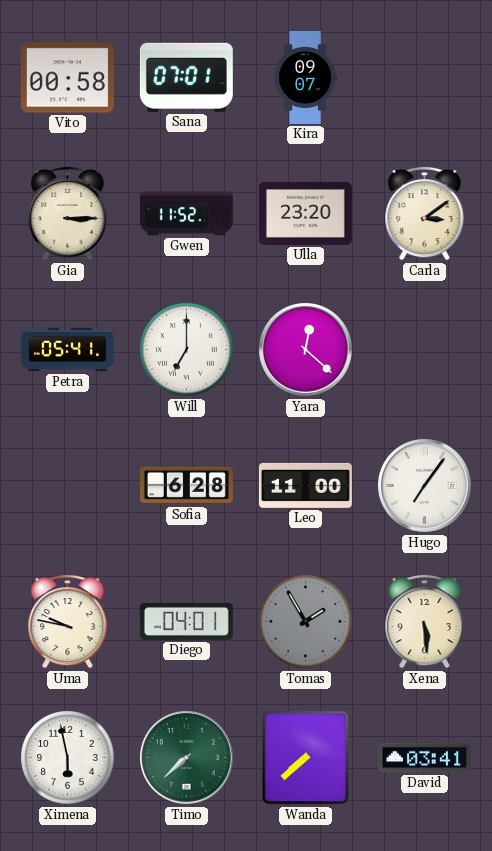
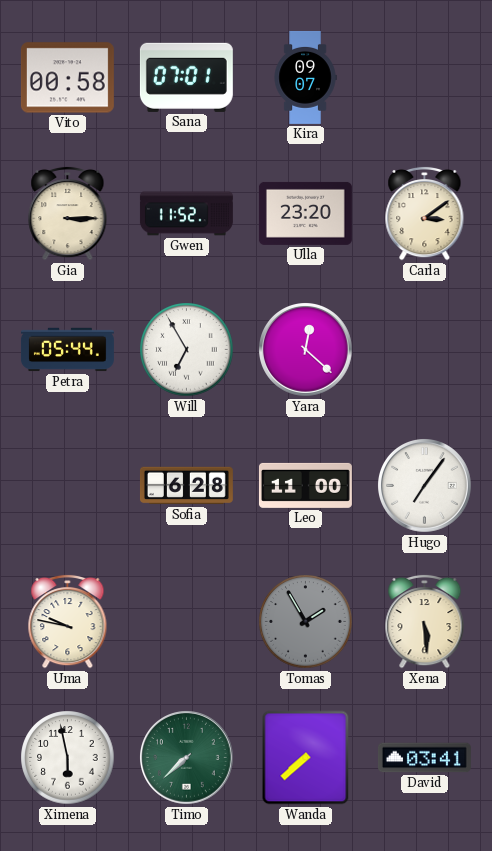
Petra: 05:41 -> 05:44 (67, 350)
Will: 7:00 -> 6:55 (187, 350)
Diego: 04:01 -> none (186, 621)
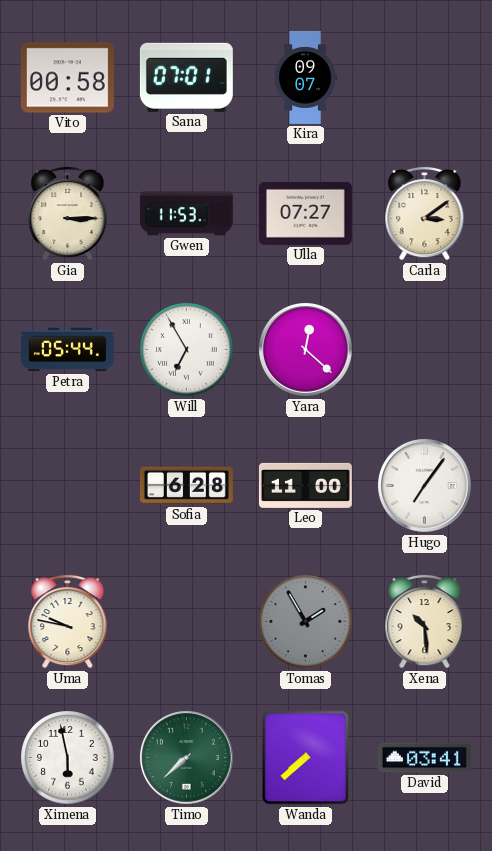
Gwen: 11:52 -> 11:53 (186, 214)
Ulla: 23:20 -> 07:27 (305, 213)
Xena: 5:29 -> 10:29 (425, 621)
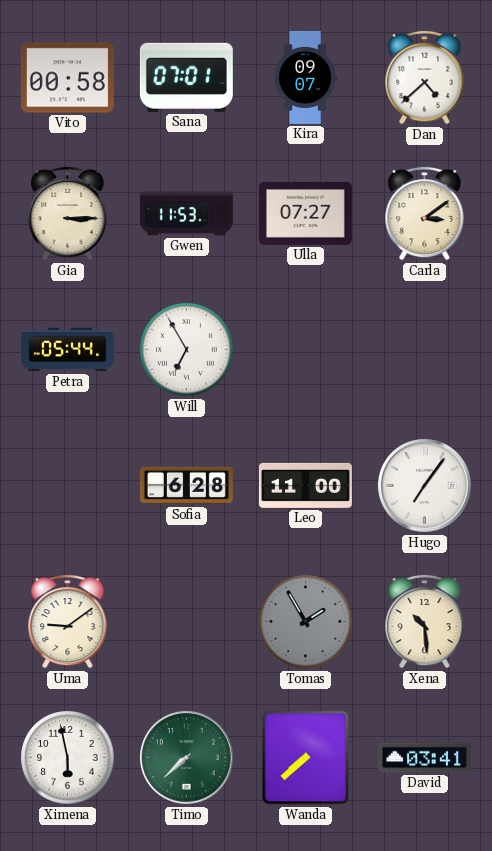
Dan: none -> 4:38 (425, 77)
Yara: 12:22 -> none (306, 350)
Uma: 9:47 -> 9:09 (68, 621)
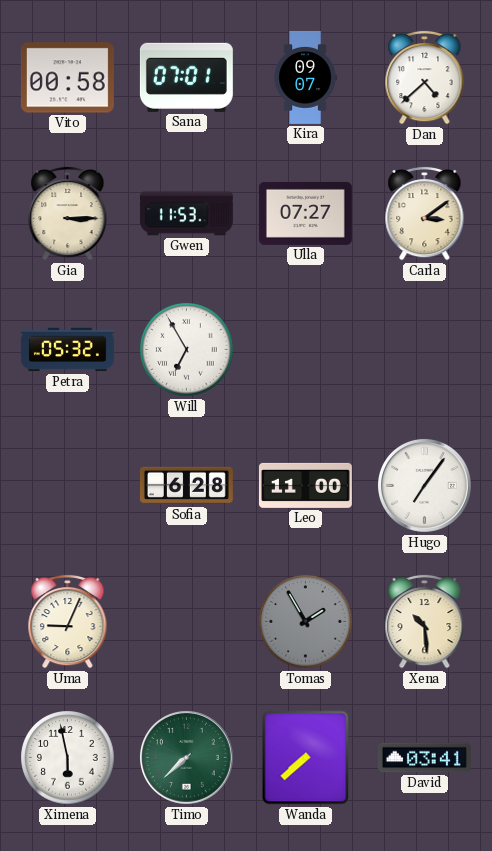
Petra: 05:44 -> 05:32 (67, 350)
Uma: 9:09 -> 9:04 (68, 621)
